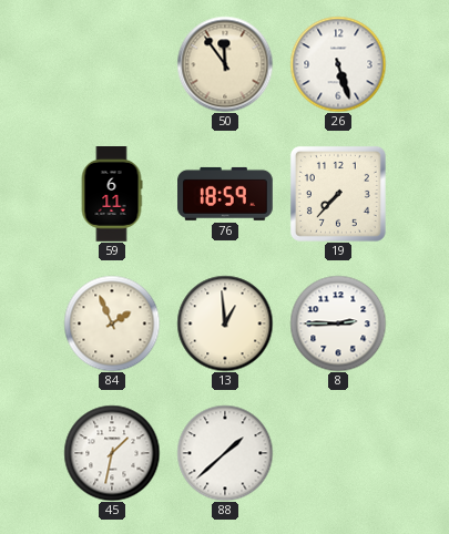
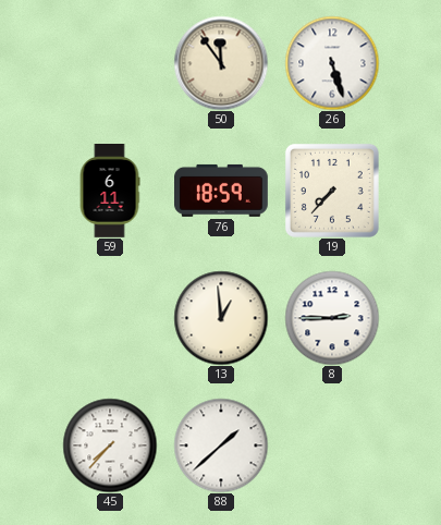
84: 1:56 -> none (112, 324)
45: 1:32 -> 7:37 (110, 445)
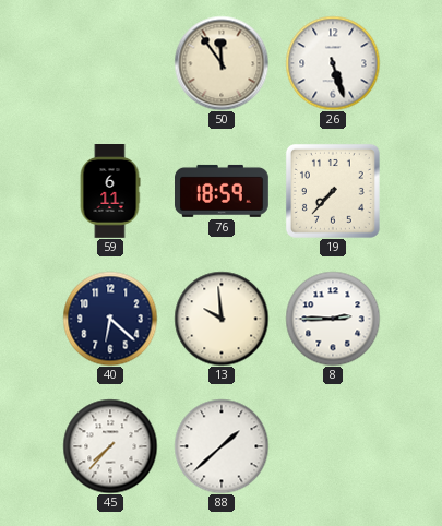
40: none -> 6:22 (110, 319)
13: 12:59 -> 9:59 (222, 319)
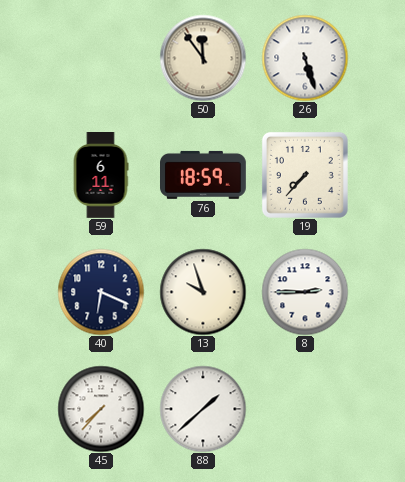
40: 6:22 -> 6:19 (101, 292)
13: 9:59 -> 9:57 (203, 292)
